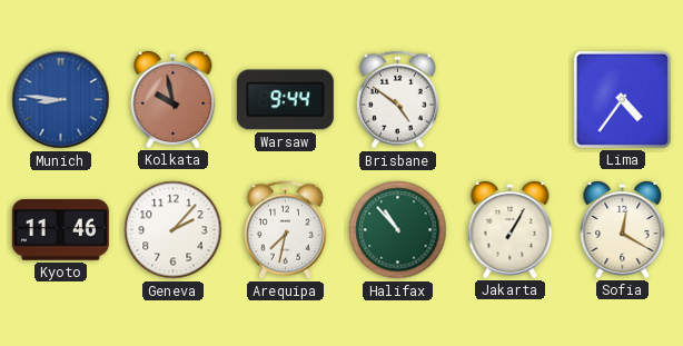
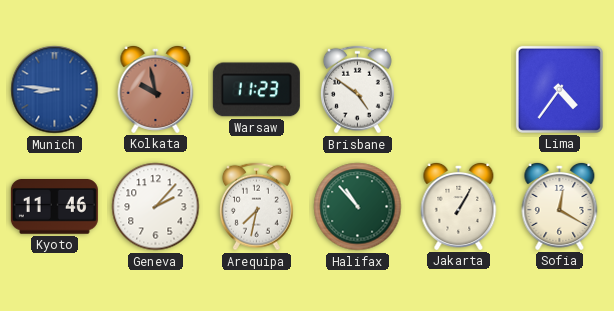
Warsaw: 9:44 -> 11:23 (256, 90)
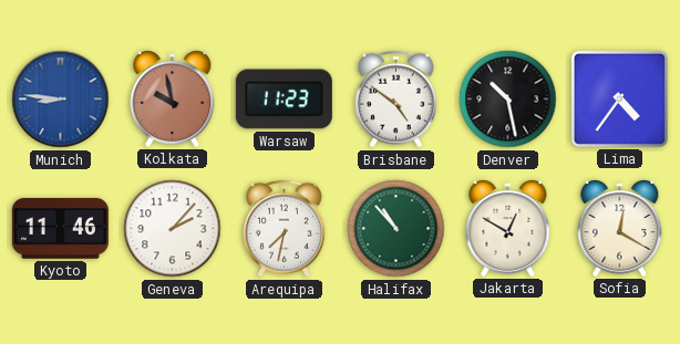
Denver: none -> 10:28 (508, 100)
Jakarta: 1:05 -> 12:50 (508, 228)
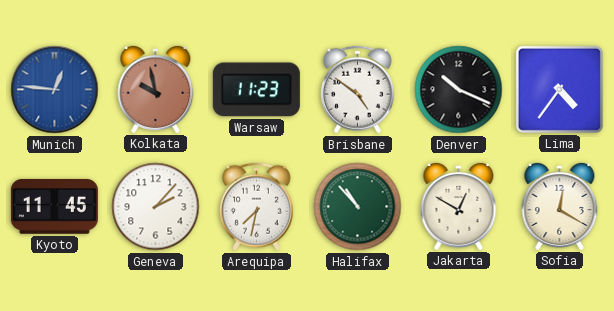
Munich: 8:46 -> 12:46 (55, 90)
Denver: 10:28 -> 10:19 (459, 90)
Kyoto: 11:46 -> 11:45 (54, 207)
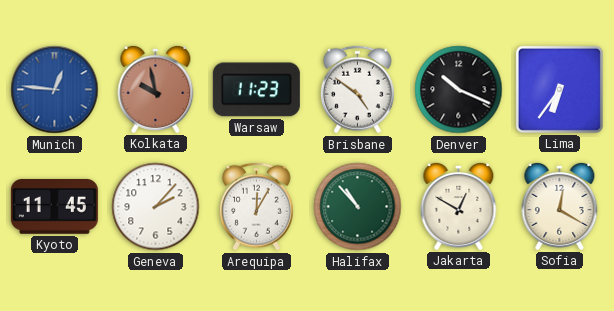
Lima: 4:36 -> 6:36 (559, 89)
Arequipa: 7:32 -> 12:05 (256, 207)
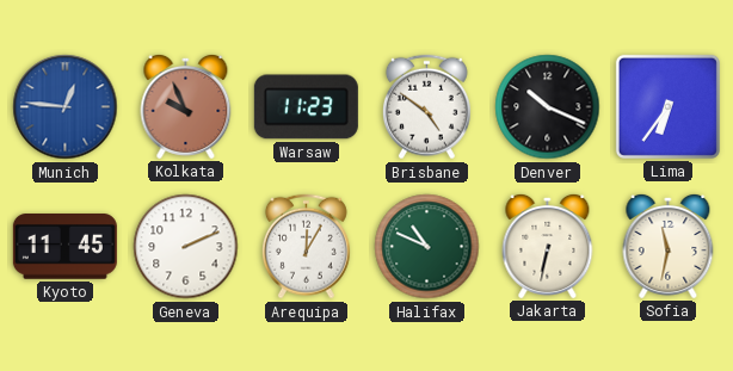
Kolkata: 9:58 -> 9:56 (186, 106)
Geneva: 2:07 -> 2:11 (186, 247)
Halifax: 10:53 -> 10:49 (427, 247)
Jakarta: 12:50 -> 6:32 (548, 246)
Sofia: 12:20 -> 11:32 (669, 246)
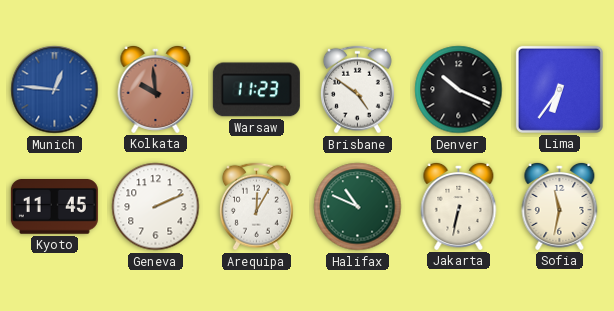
Kolkata: 9:56 -> 9:59 (156, 89)
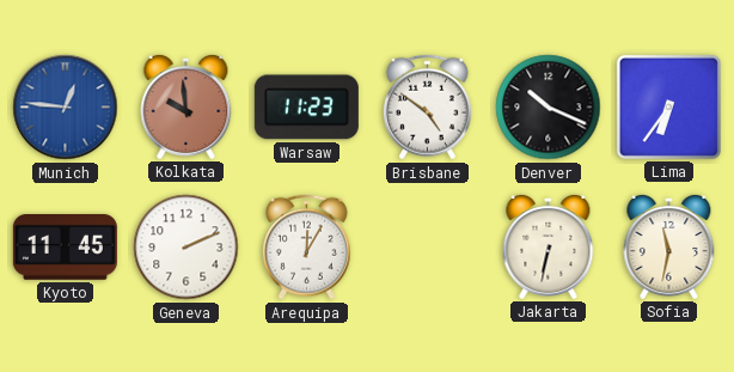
Halifax: 10:49 -> none (358, 207)
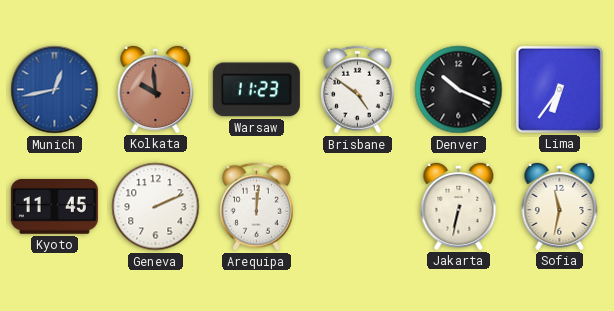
Munich: 12:46 -> 12:43 (55, 90)
Arequipa: 12:05 -> 12:01 (256, 207)
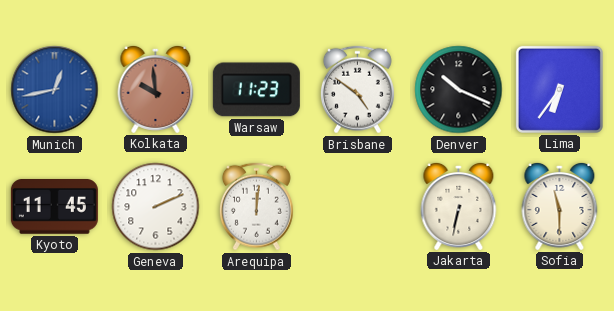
Sofia: 11:32 -> 11:30 (560, 206)
